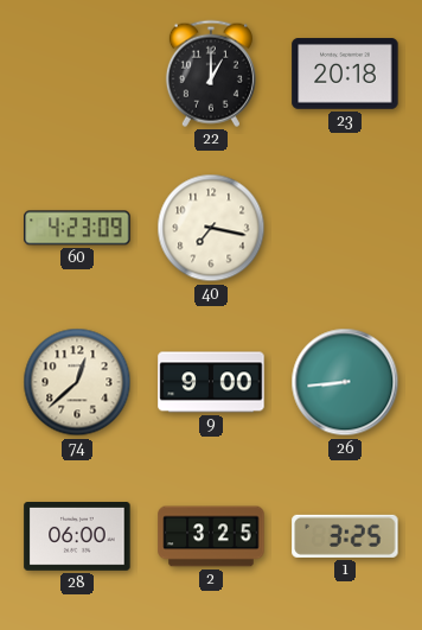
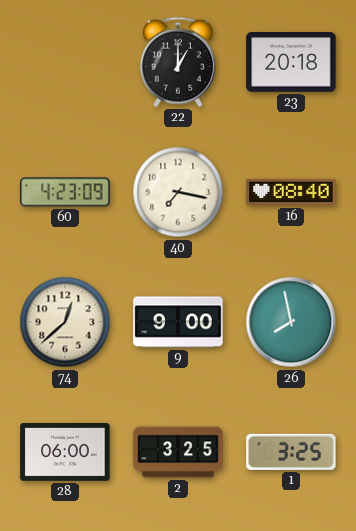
16: none -> 08:40 (291, 192)
26: 8:44 -> 7:58 (291, 322)
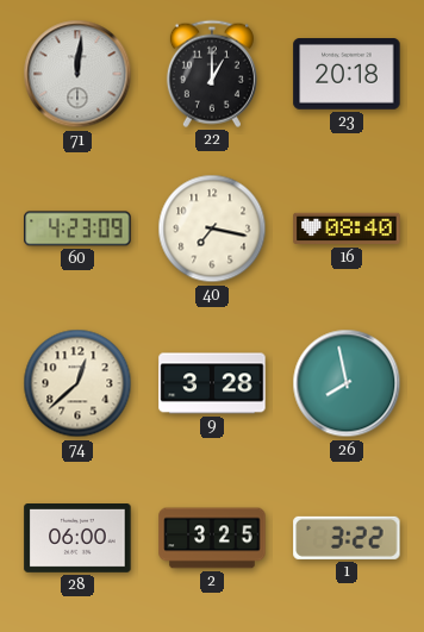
71: none -> 12:01 (77, 74)
9: 9:00 -> 3:28 (212, 383)
1: 3:25 -> 3:22 (347, 538)
